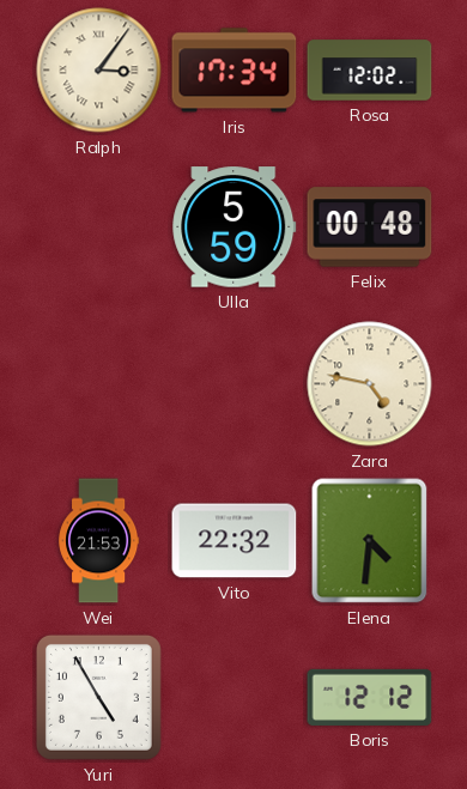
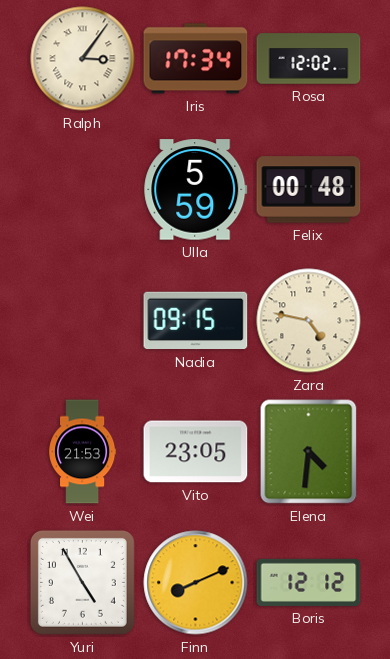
Nadia: none -> 09:15 (196, 321)
Vito: 22:32 -> 23:05 (196, 452)
Finn: none -> 8:11 (196, 583)
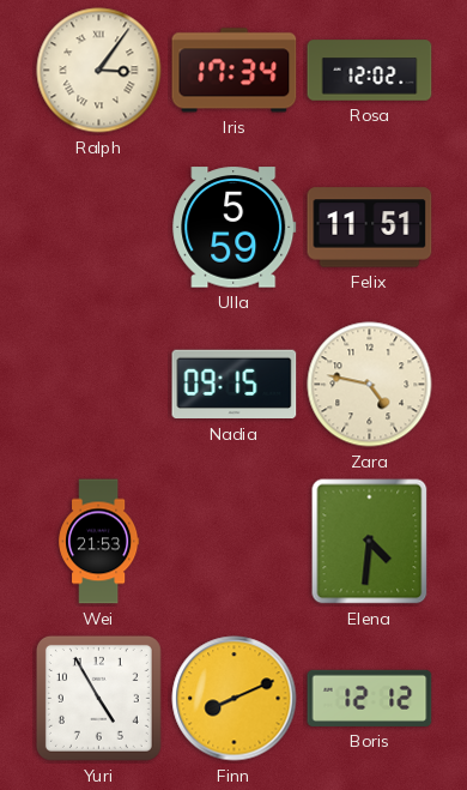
Felix: 00:48 -> 11:51 (370, 228)
Vito: 23:05 -> none (196, 452)
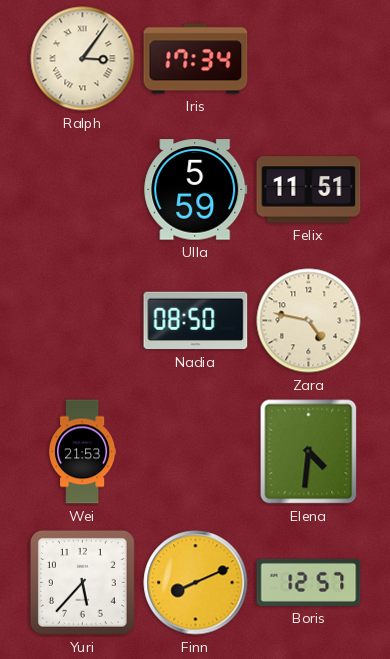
Rosa: 12:02 -> none (370, 71)
Nadia: 09:15 -> 08:50 (196, 321)
Yuri: 4:55 -> 5:37 (82, 582)
Boris: 12:12 -> 12:57 (309, 582)
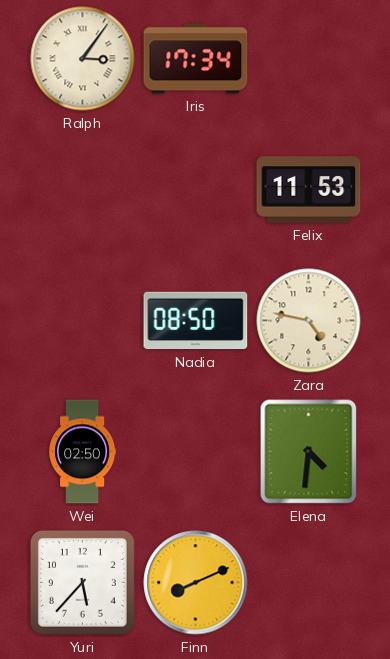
Ulla: 5:59 -> none (196, 190)
Felix: 11:51 -> 11:53 (309, 190)
Wei: 21:53 -> 02:50 (83, 452)
Boris: 12:57 -> none (309, 582)
